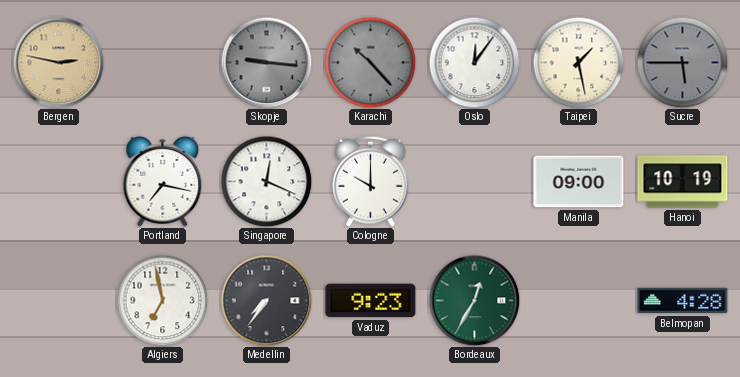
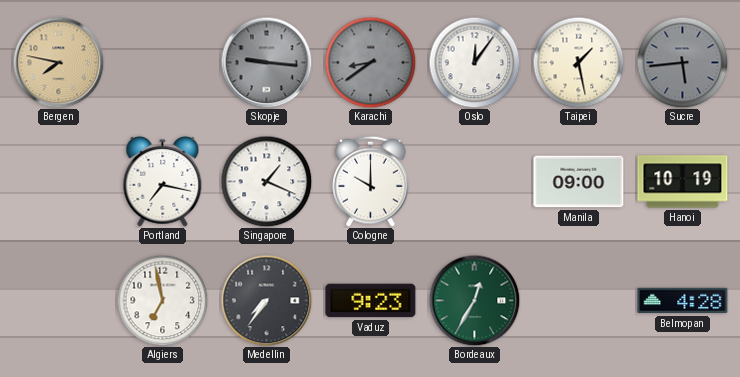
Bergen: 2:47 -> 7:47 (58, 62)
Karachi: 10:23 -> 8:39 (370, 62)
Sucre: 5:45 -> 5:44 (682, 62)
Singapore: 12:19 -> 1:19 (266, 181)
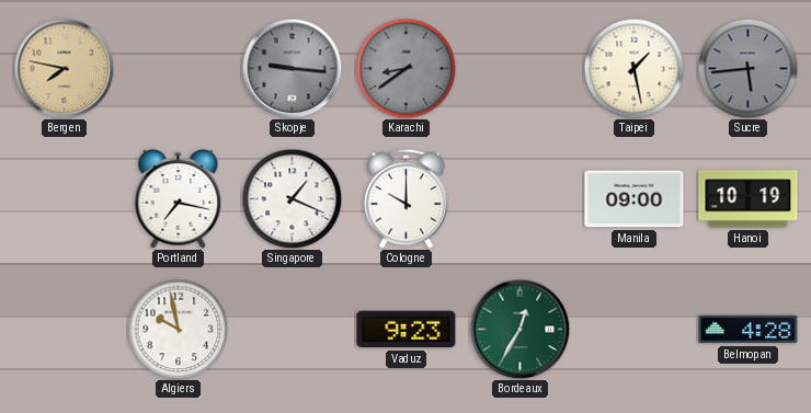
Oslo: 12:06 -> none (474, 62)
Algiers: 6:58 -> 9:58 (178, 329)
Medellin: 7:36 -> none (266, 300)
